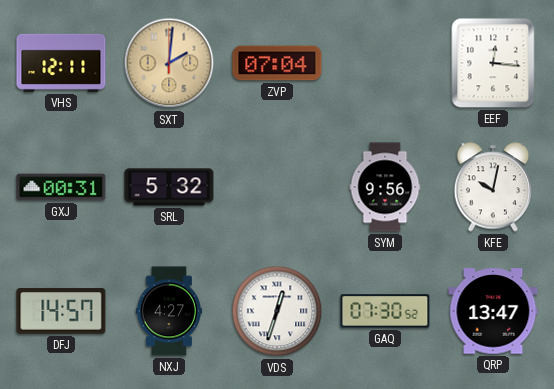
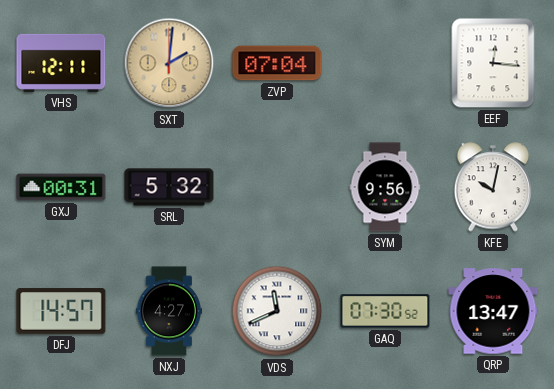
VDS: 12:33 -> 11:41 (277, 311)
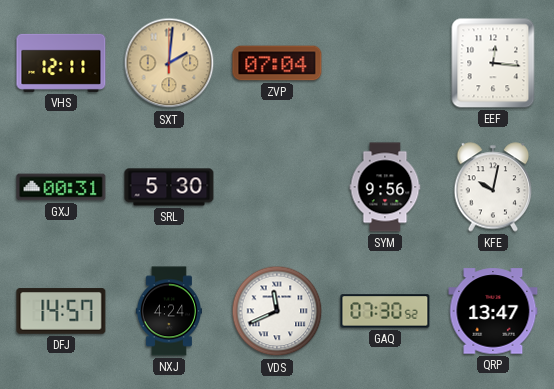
SRL: 5:32 -> 5:30 (169, 187)
NXJ: 4:27 -> 4:24 (169, 311)
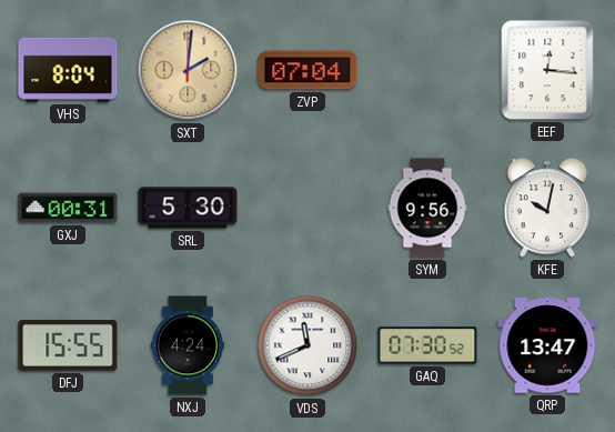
VHS: 12:11 -> 8:04 (68, 70)
DFJ: 14:57 -> 15:55 (68, 345)
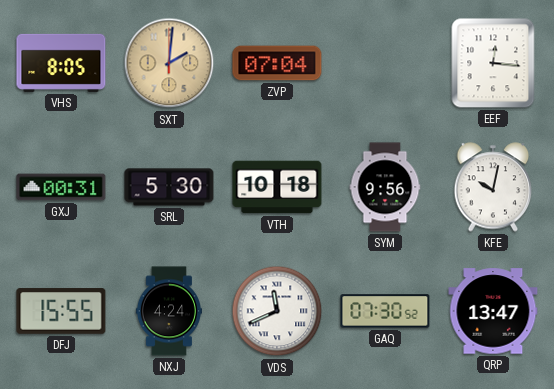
VHS: 8:04 -> 8:05 (61, 63)
VTH: none -> 10:18 (277, 187)
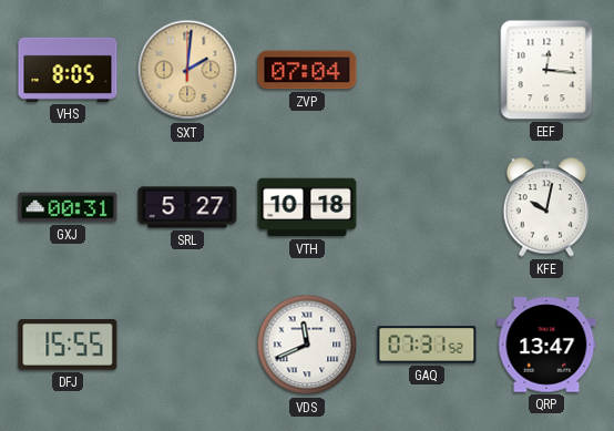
SRL: 5:30 -> 5:27 (187, 207)
SYM: 9:56 -> none (385, 187)
NXJ: 4:24 -> none (169, 311)
GAQ: 07:30 -> 07:31 (427, 345)
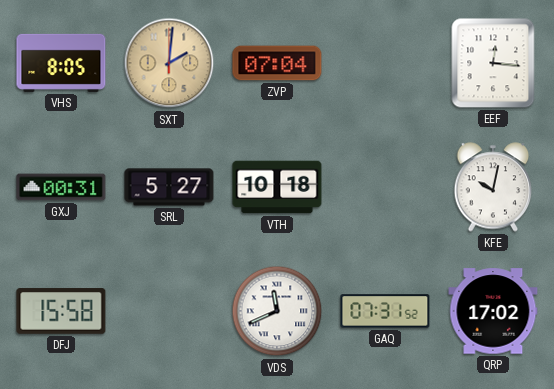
DFJ: 15:55 -> 15:58 (61, 311)
QRP: 13:47 -> 17:02 (493, 311)
